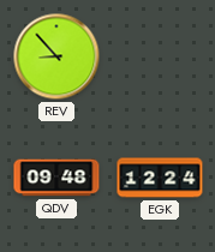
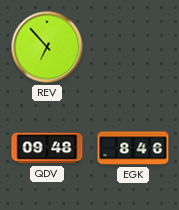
REV: 8:53 -> 6:53 (47, 47)
EGK: 12:24 -> 8:46 (133, 148)
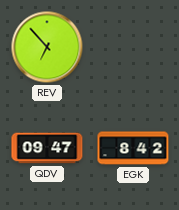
QDV: 09:48 -> 09:47 (47, 148)
EGK: 8:46 -> 8:42 (133, 148)
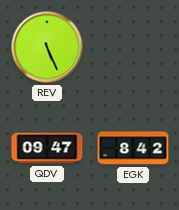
REV: 6:53 -> 5:26 (47, 47)
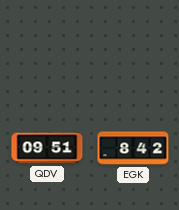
REV: 5:26 -> none (47, 47)
QDV: 09:47 -> 09:51 (47, 148)
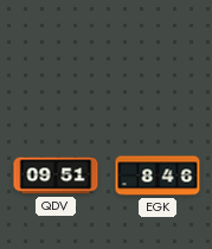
EGK: 8:42 -> 8:46 (158, 175)
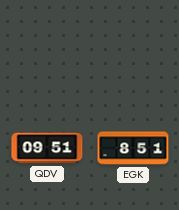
EGK: 8:46 -> 8:51 (133, 148)
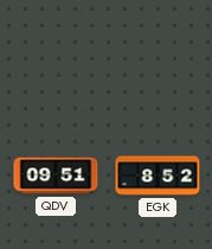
EGK: 8:51 -> 8:52 (158, 175)
